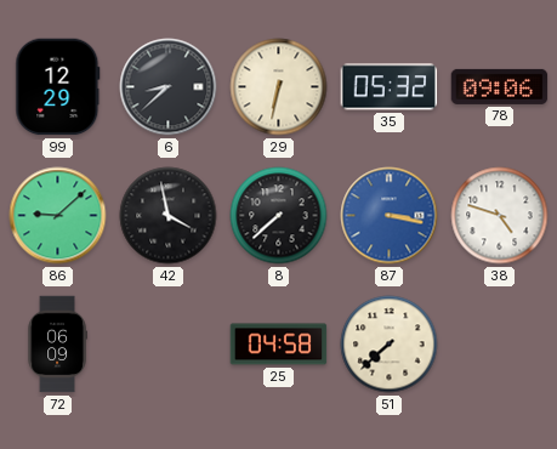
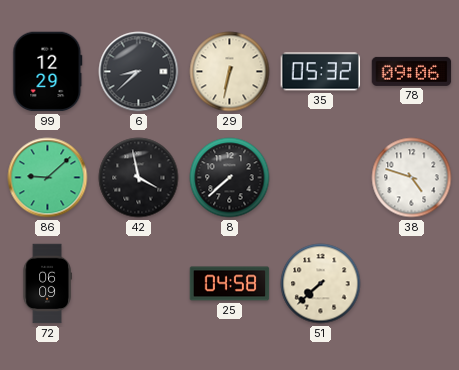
87: 3:17 -> none (390, 216)
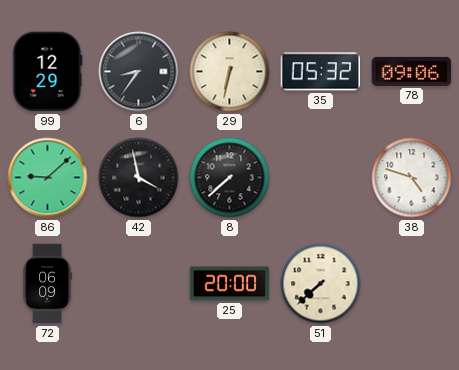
6: 8:38 -> 8:36 (139, 72)
25: 04:58 -> 20:00 (230, 284)
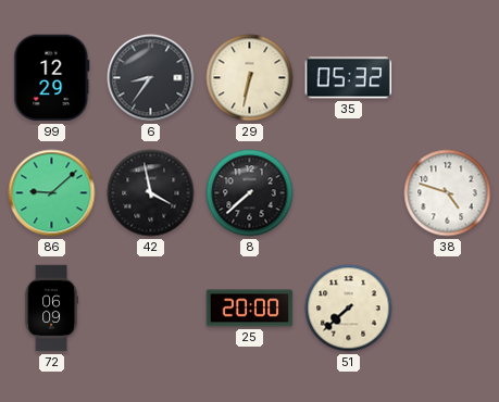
78: 09:06 -> none (412, 71)
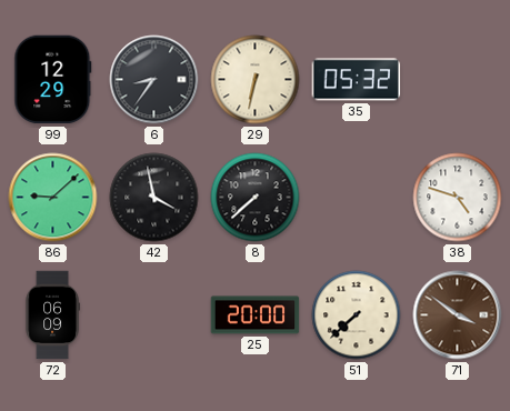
71: none -> 3:51 (458, 315)
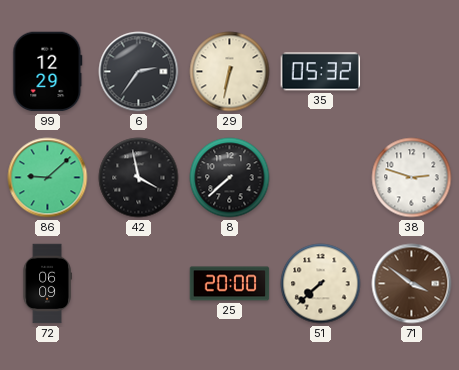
6: 8:36 -> 2:36 (139, 72)
38: 4:48 -> 2:48 (412, 178)
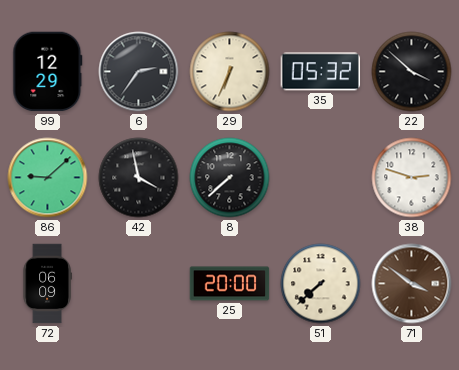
29: 6:32 -> 6:34 (230, 72)
22: none -> 3:52 (412, 72)
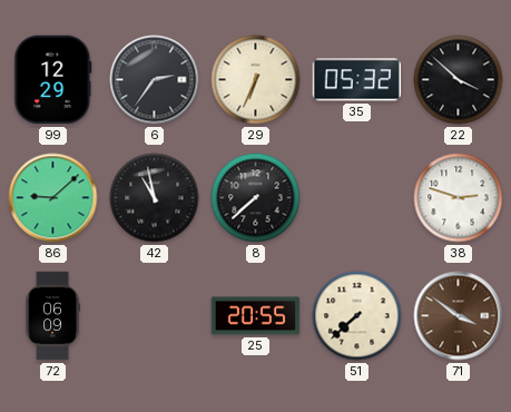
42: 3:58 -> 10:58 (155, 198)
25: 20:00 -> 20:55 (256, 316)
